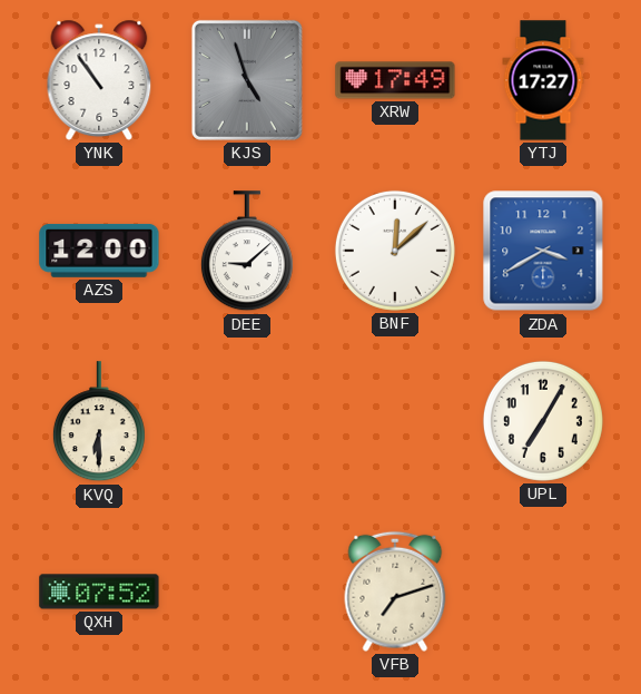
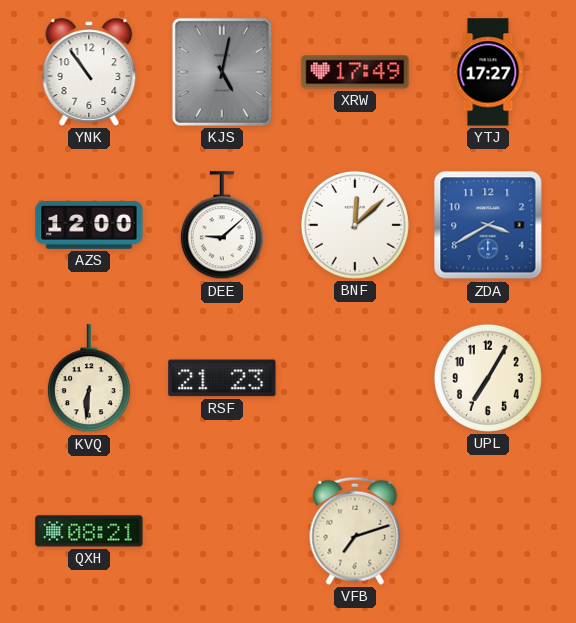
KJS: 4:57 -> 5:02 (222, 72)
KVQ: 6:30 -> 6:31 (89, 379)
RSF: none -> 21:23 (222, 378)
QXH: 07:52 -> 08:21 (89, 531)
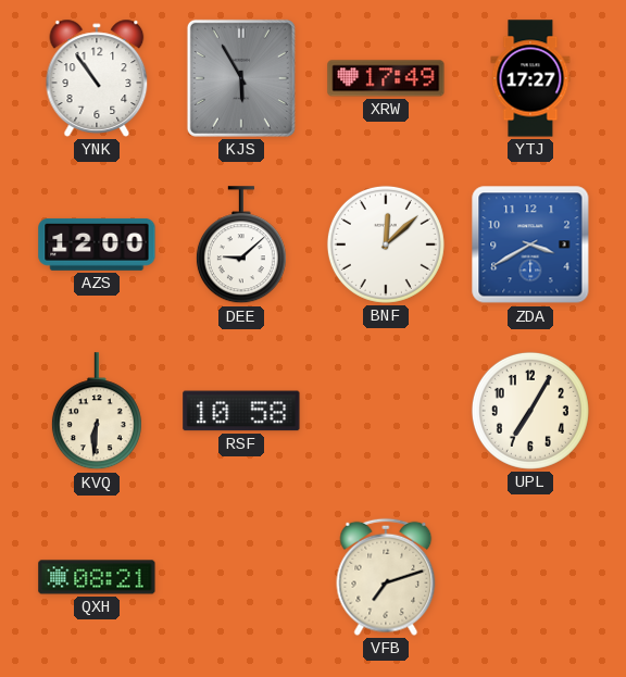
KJS: 5:02 -> 5:55 (241, 78)
RSF: 21:23 -> 10:58 (241, 411)
